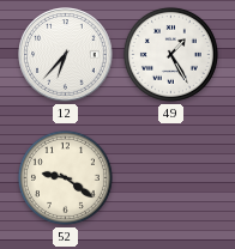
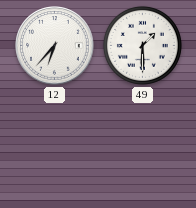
49: 1:25 -> 1:30 (142, 45)
52: 9:21 -> none (65, 177)
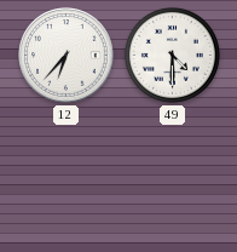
49: 1:30 -> 4:30 (172, 55)
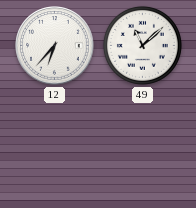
49: 4:30 -> 11:08 (142, 45)
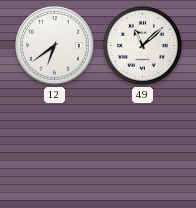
12: 6:37 -> 6:39 (55, 46)
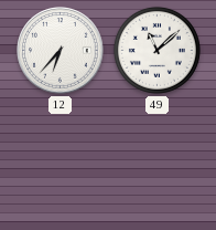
12: 6:39 -> 6:37 (61, 51)
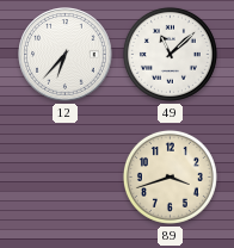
89: none -> 3:42 (170, 176)
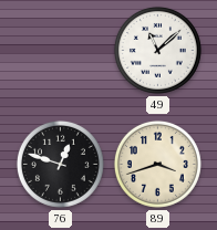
12: 6:37 -> none (66, 55)
76: none -> 12:48 (60, 164)
